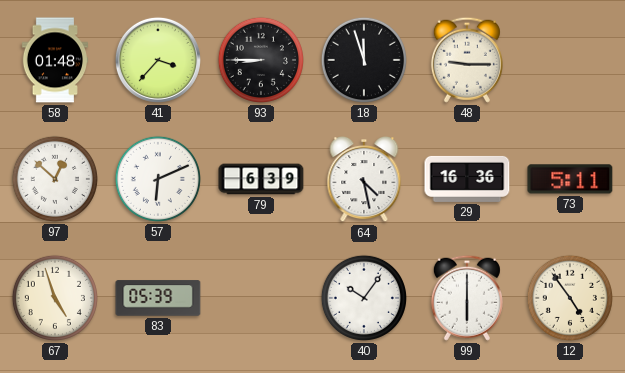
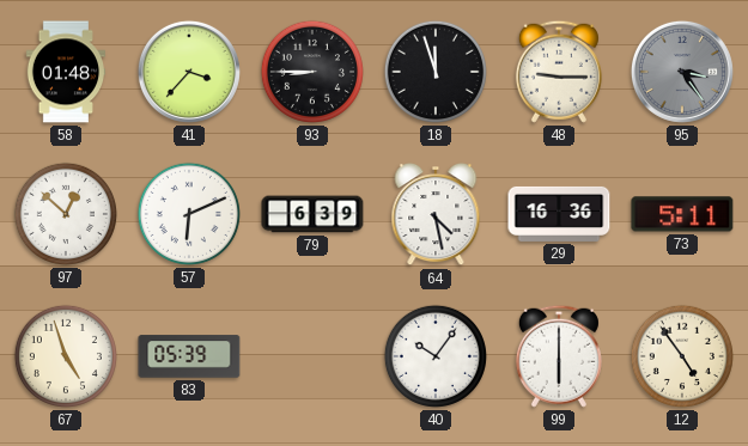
95: none -> 3:24 (682, 72)
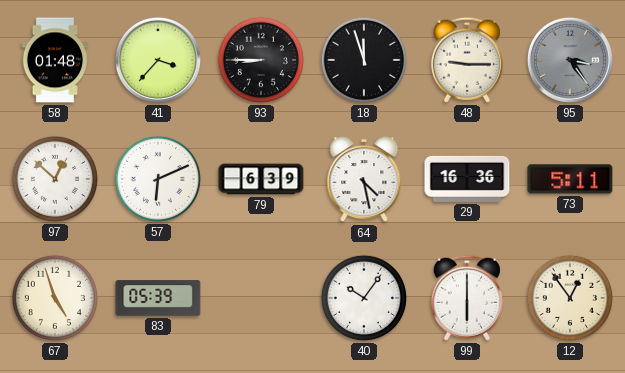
12: 4:54 -> 12:54 (570, 298)
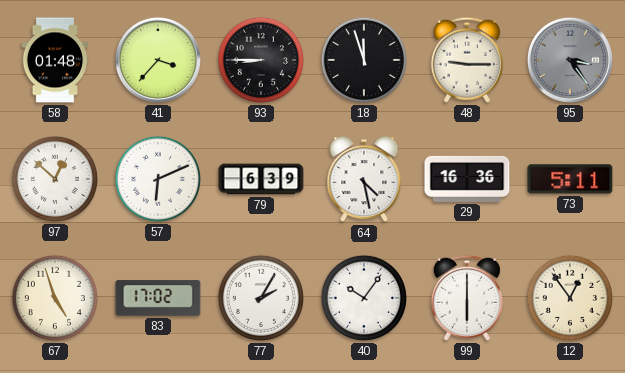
83: 05:39 -> 17:02 (158, 298)
77: none -> 2:05 (261, 298)
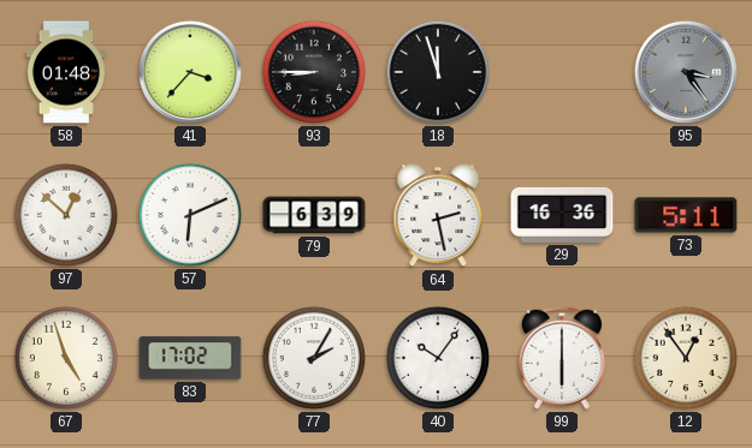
48: 9:15 -> none (467, 60)
64: 4:28 -> 2:28 (438, 216)
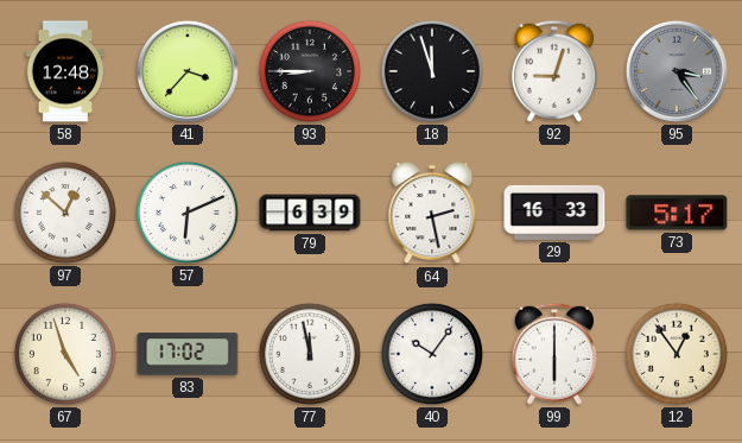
58: 01:48 -> 12:48 (64, 71)
92: none -> 9:03 (554, 71)
29: 16:36 -> 16:33 (554, 213)
73: 5:11 -> 5:17 (677, 213)
77: 2:05 -> 11:58 (310, 354)
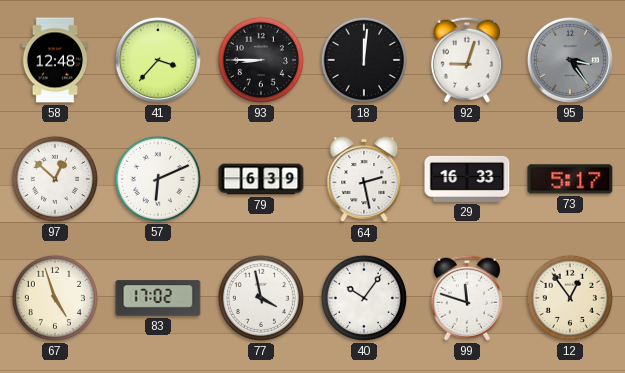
18: 11:57 -> 12:01 (364, 60)
77: 11:58 -> 3:58 (261, 298)
99: 6:00 -> 11:48 (467, 298)
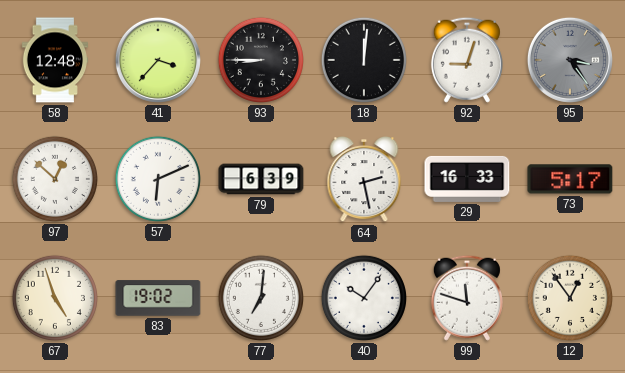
83: 17:02 -> 19:02 (158, 298)
77: 3:58 -> 7:01 (261, 298)
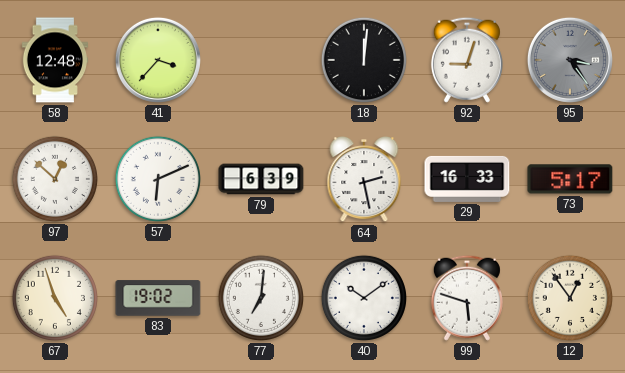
93: 8:45 -> none (261, 60)
40: 10:06 -> 10:09 (364, 298)
99: 11:48 -> 5:48 (467, 298)
